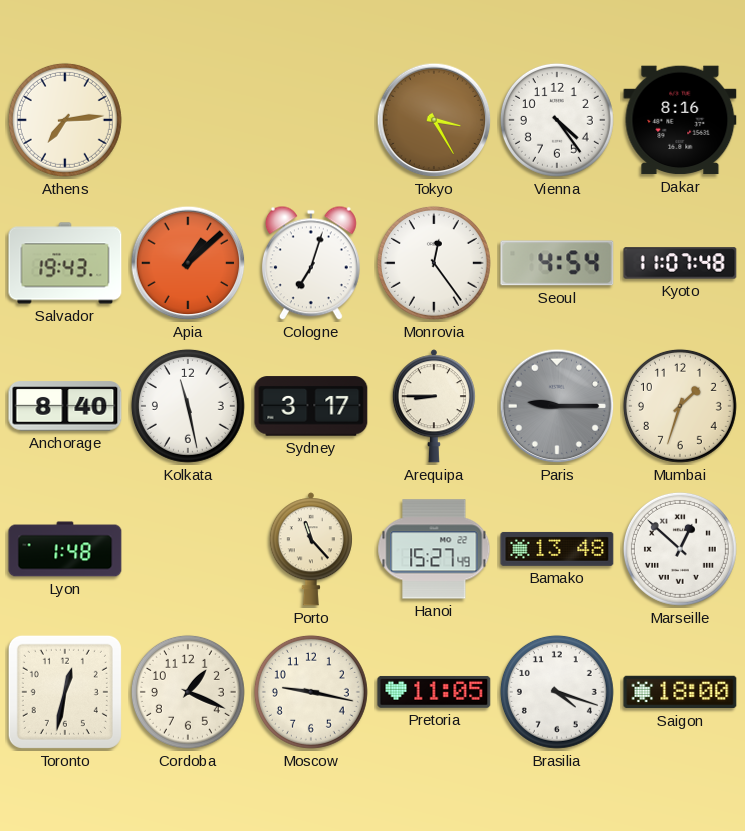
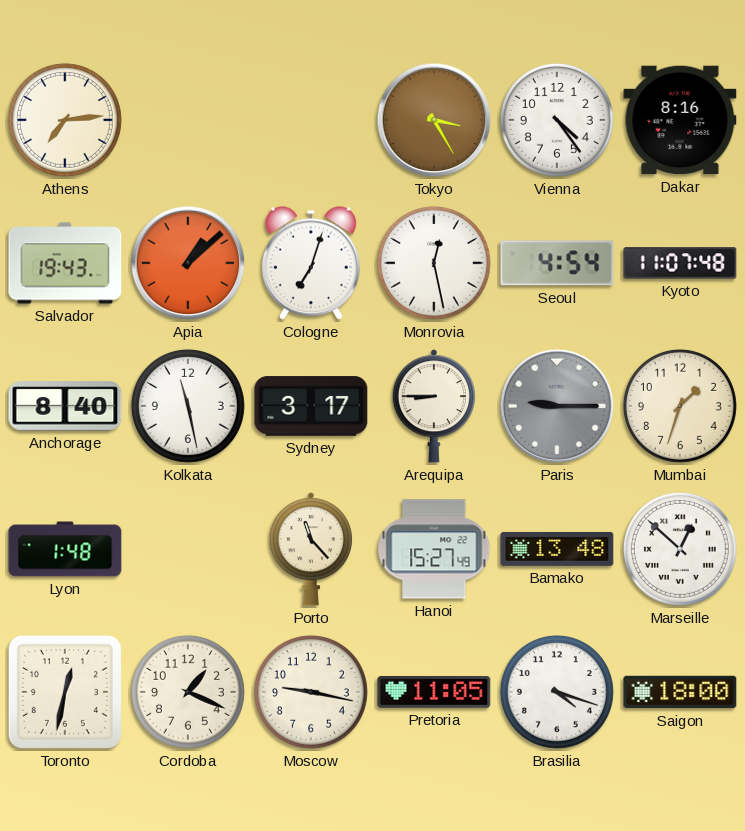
Monrovia: 12:24 -> 12:28 (434, 263)
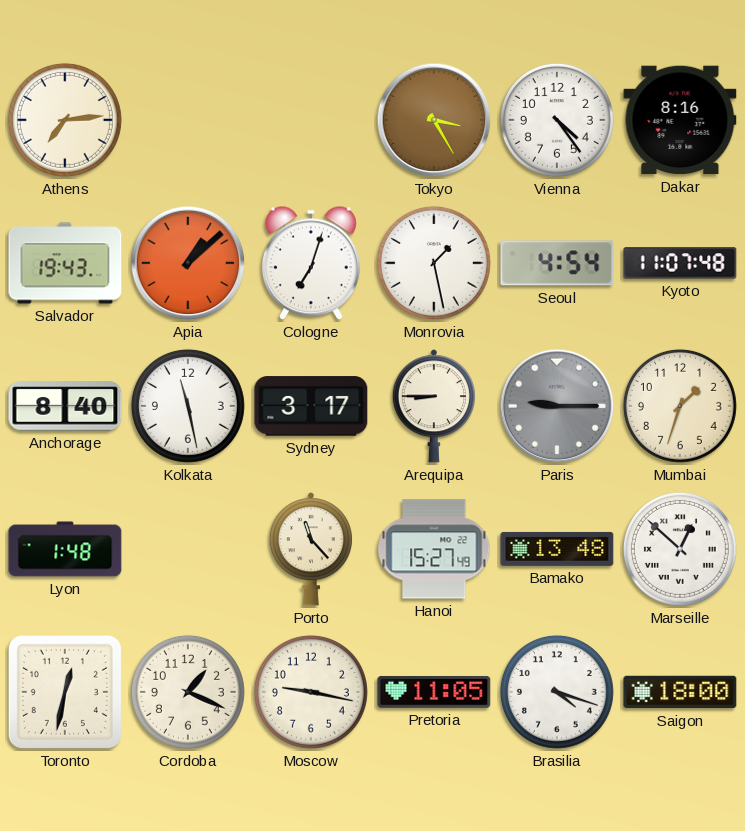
Monrovia: 12:28 -> 1:28 (434, 263)
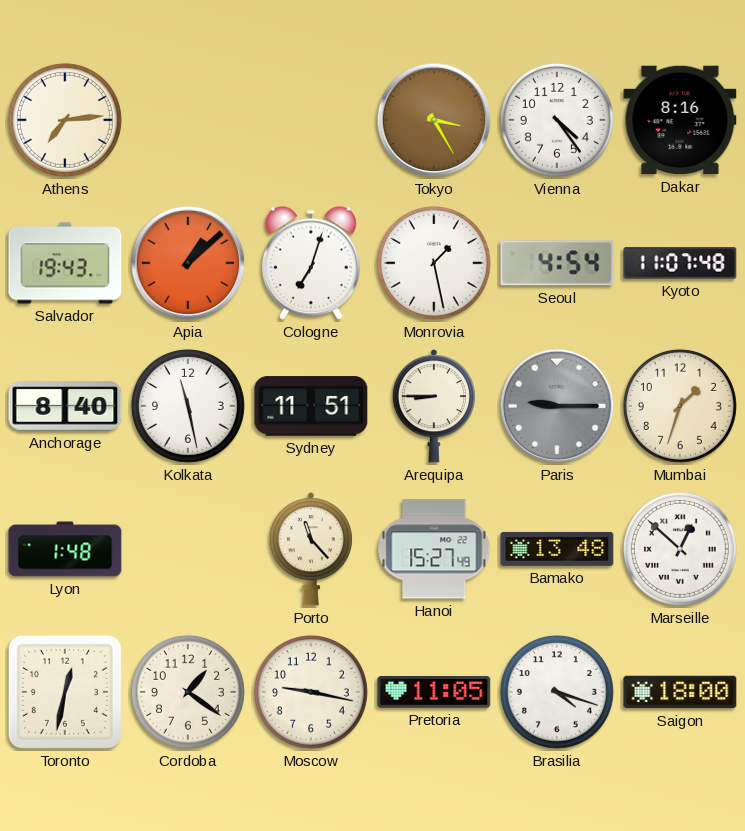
Sydney: 3:17 -> 11:51 (311, 406)
Cordoba: 1:19 -> 1:21 (188, 692)
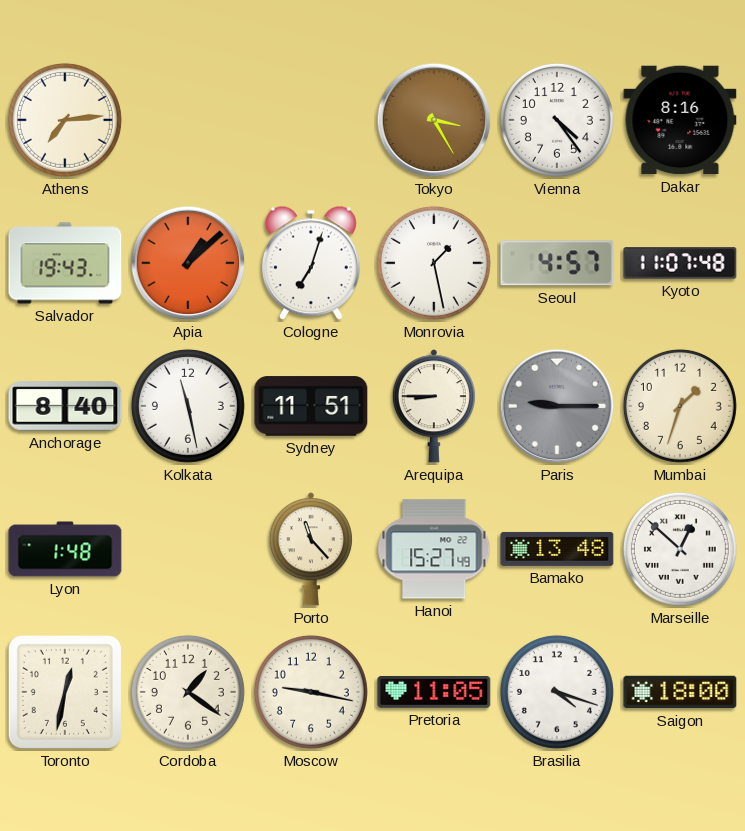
Seoul: 4:54 -> 4:57 (557, 263)
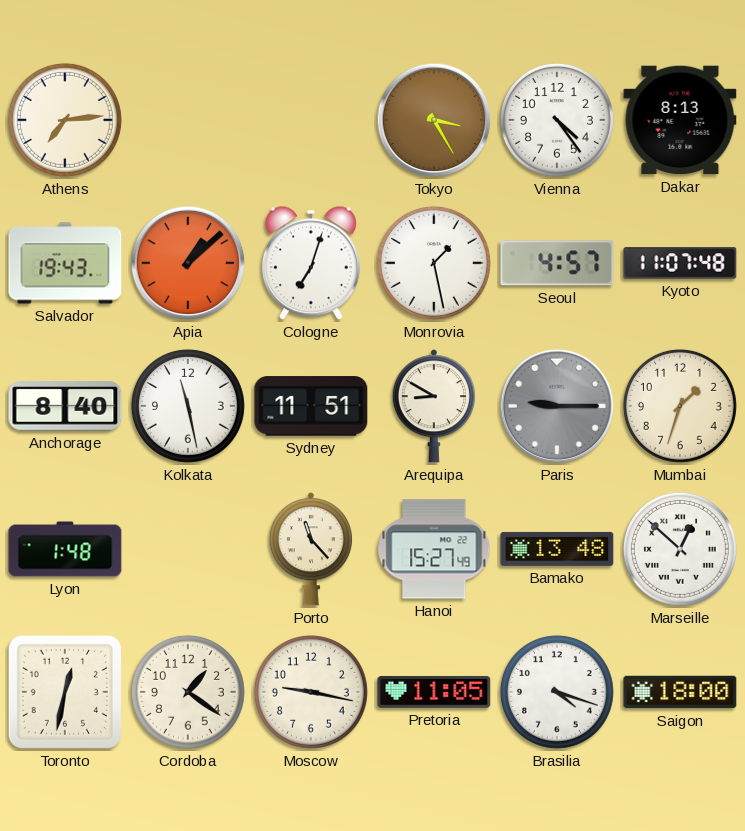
Dakar: 8:16 -> 8:13 (680, 120)
Arequipa: 8:45 -> 8:50 (434, 406)
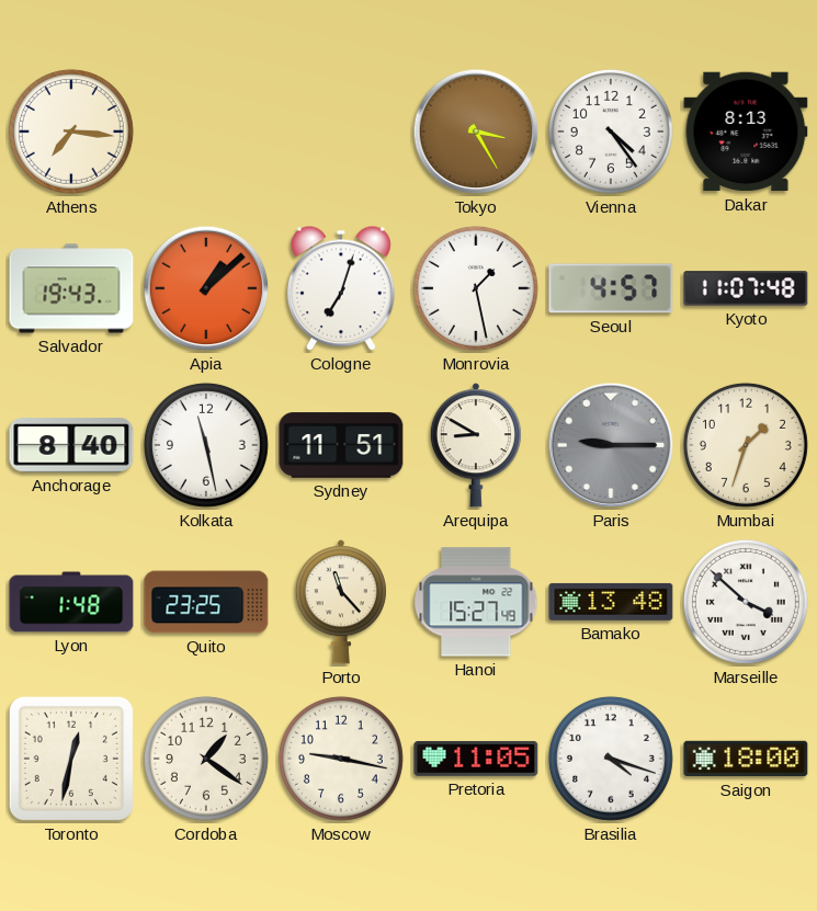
Athens: 7:14 -> 7:16 (71, 132)
Quito: none -> 23:25 (206, 602)
Marseille: 12:52 -> 3:52 (746, 602)
